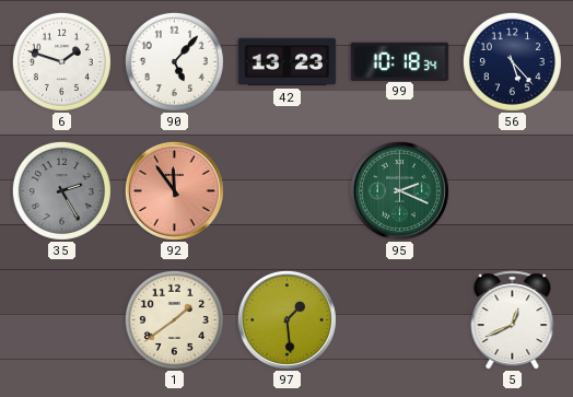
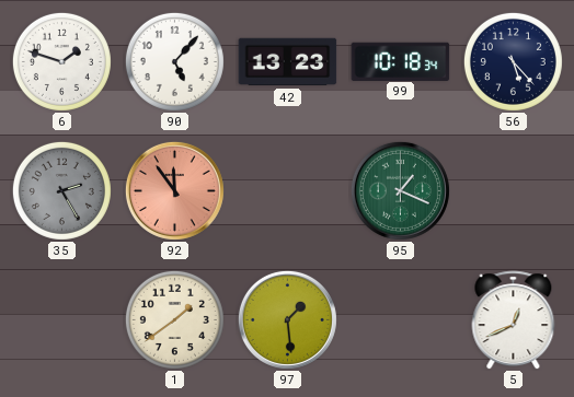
95: 2:19 -> 1:19 (400, 190)
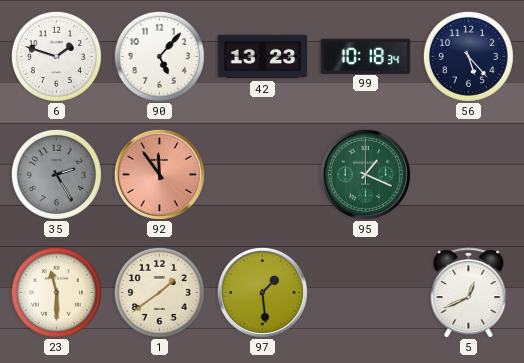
23: none -> 11:30 (56, 292)
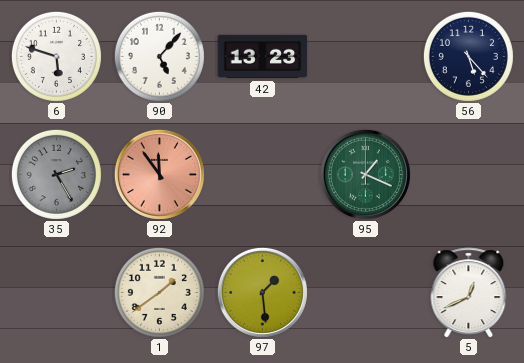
6: 1:48 -> 5:48 (56, 56)
99: 10:18 -> none (366, 56)
23: 11:30 -> none (56, 292)
